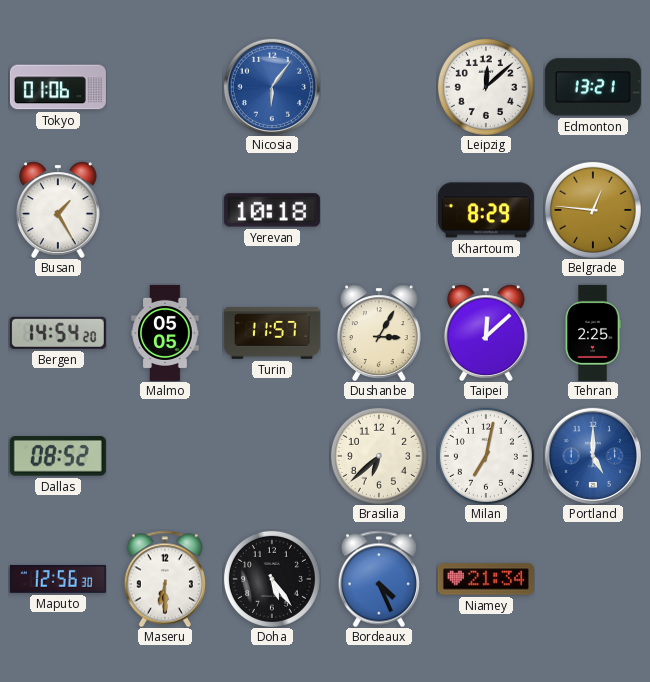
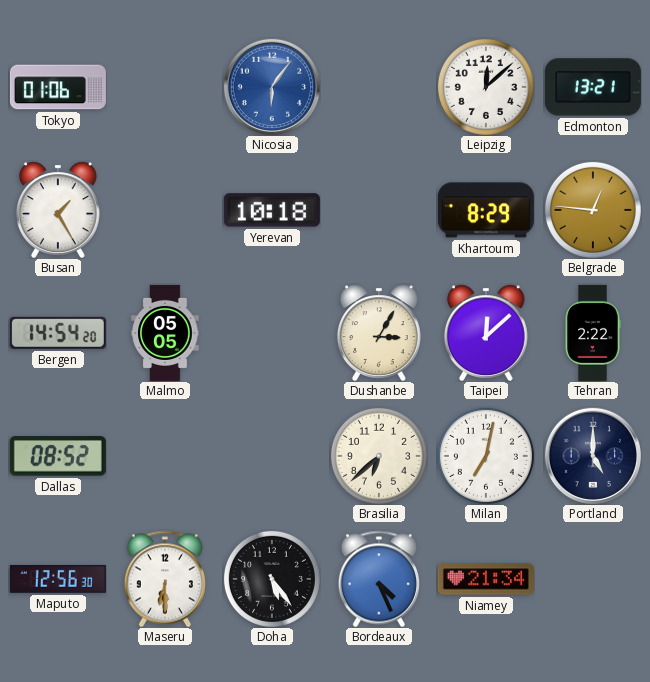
Turin: 11:57 -> none (272, 333)
Tehran: 2:25 -> 2:22 (593, 333)
Portland dial: blue -> navy (593, 456)
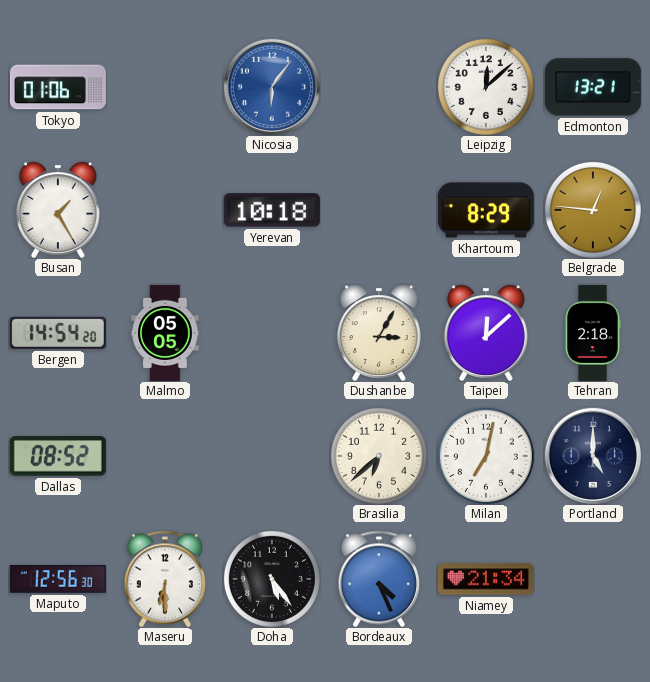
Tehran: 2:22 -> 2:18 (593, 333)
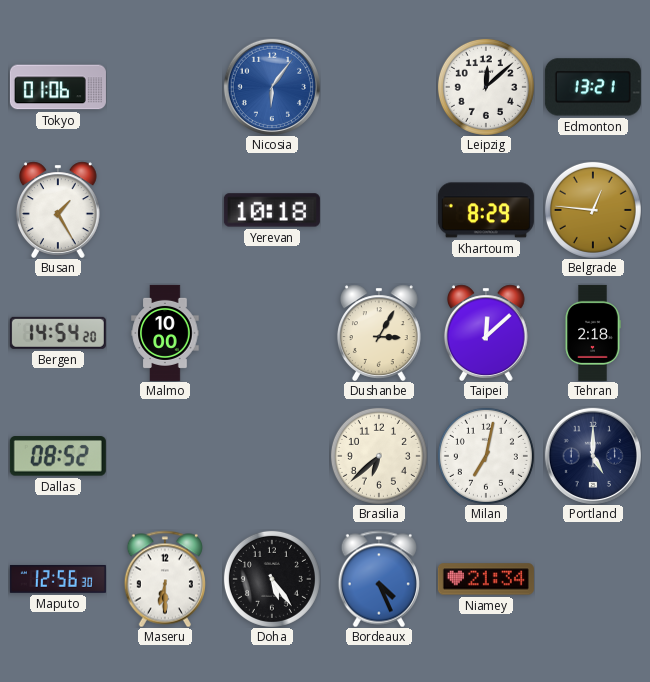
Malmo: 05:05 -> 10:00 (165, 333)
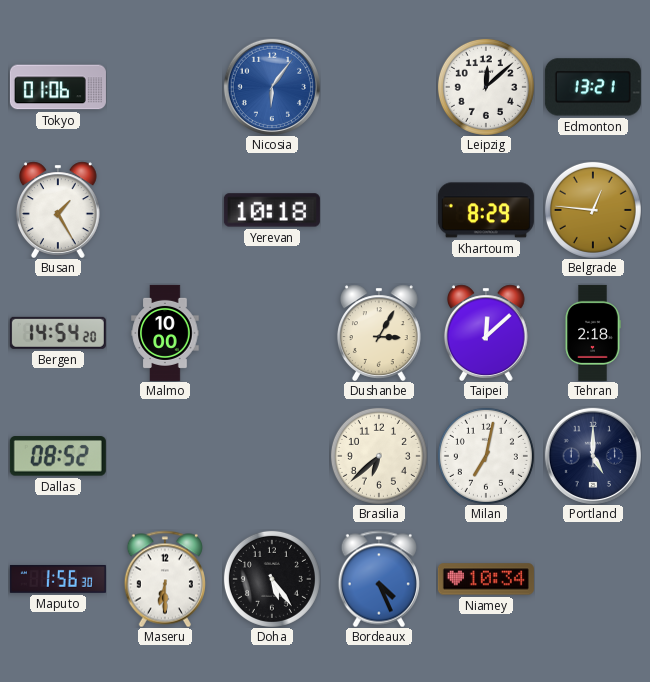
Maputo: 12:56 -> 1:56 (58, 579)
Niamey: 21:34 -> 10:34 (486, 579)
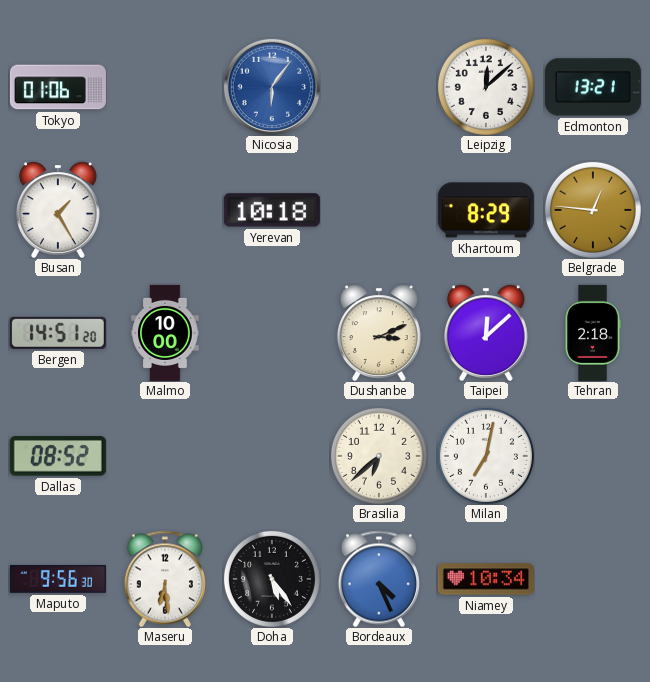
Bergen: 14:54 -> 14:51 (58, 333)
Dushanbe: 3:05 -> 3:11 (379, 333)
Portland: 5:00 -> none (593, 456)
Maputo: 1:56 -> 9:56 (58, 579)
Maseru: 6:30 -> 6:29 (165, 579)
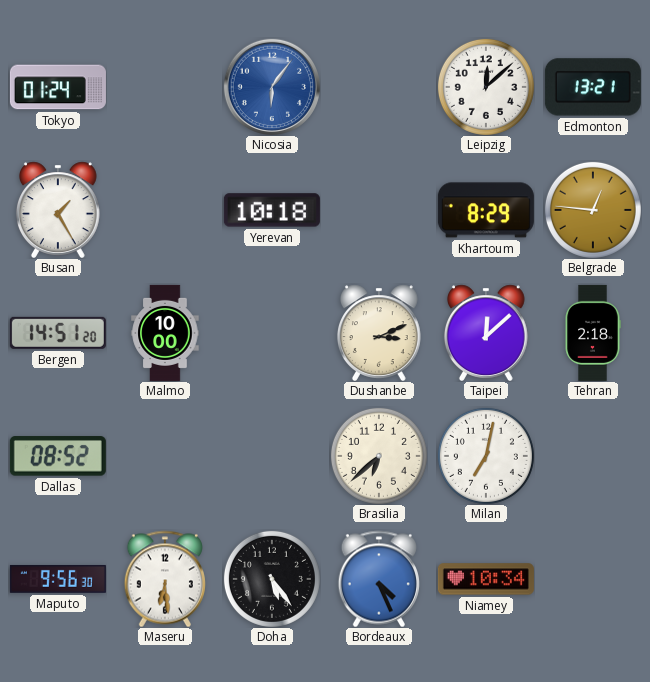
Tokyo: 01:06 -> 01:24 (58, 87)
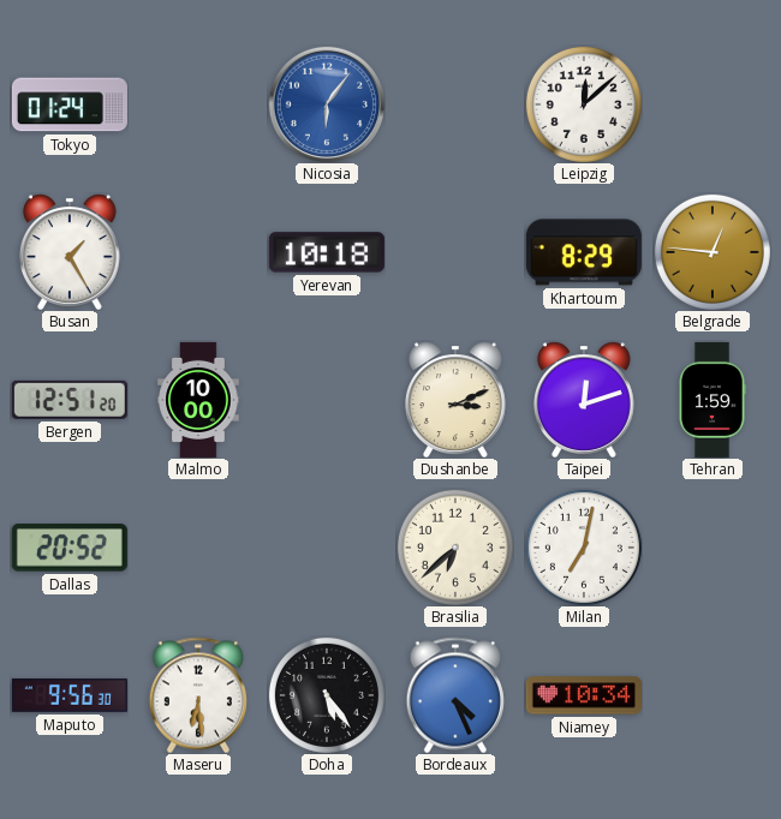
Edmonton: 13:21 -> none (593, 87)
Bergen: 14:51 -> 12:51 (70, 400)
Taipei: 12:08 -> 12:12 (584, 400)
Tehran: 2:18 -> 1:59 (713, 400)
Dallas: 08:52 -> 20:52 (70, 548)
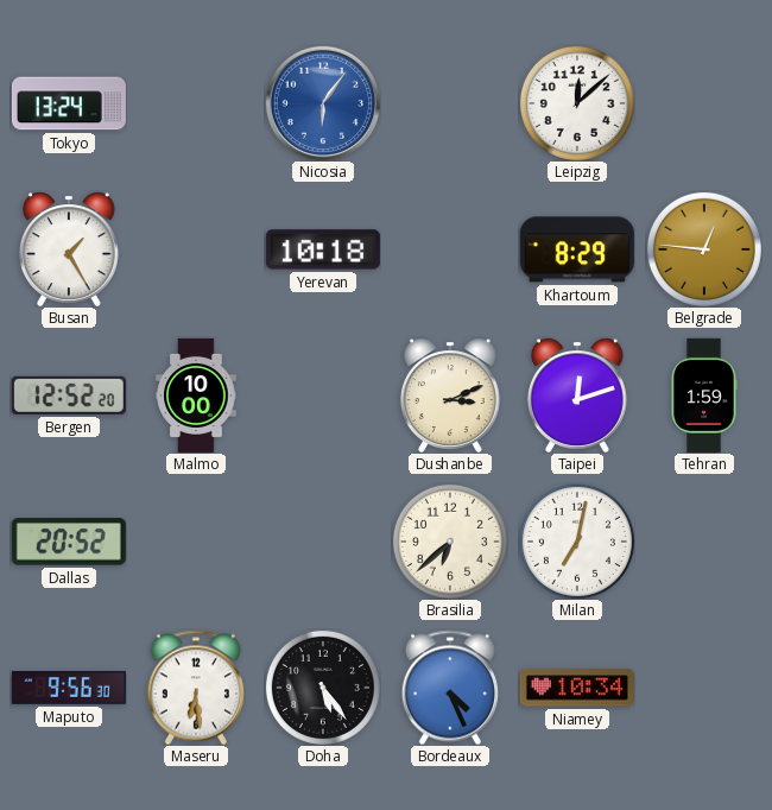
Tokyo: 01:24 -> 13:24 (69, 103)
Bergen: 12:51 -> 12:52 (69, 395)
